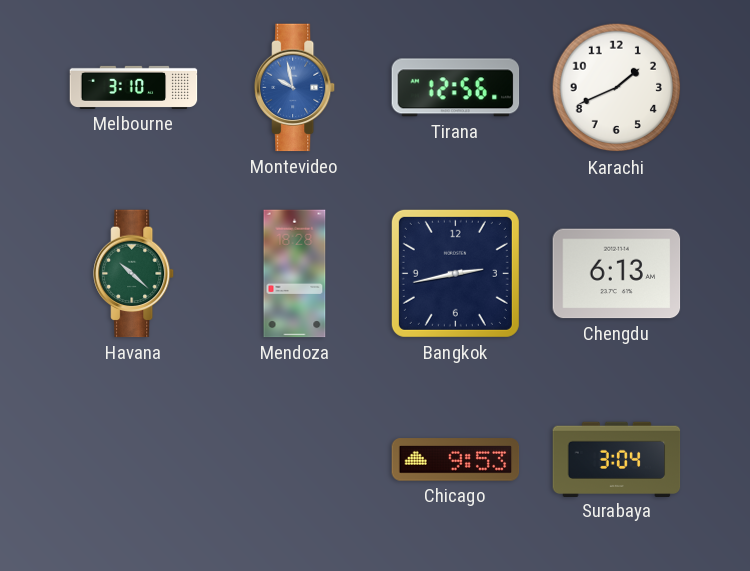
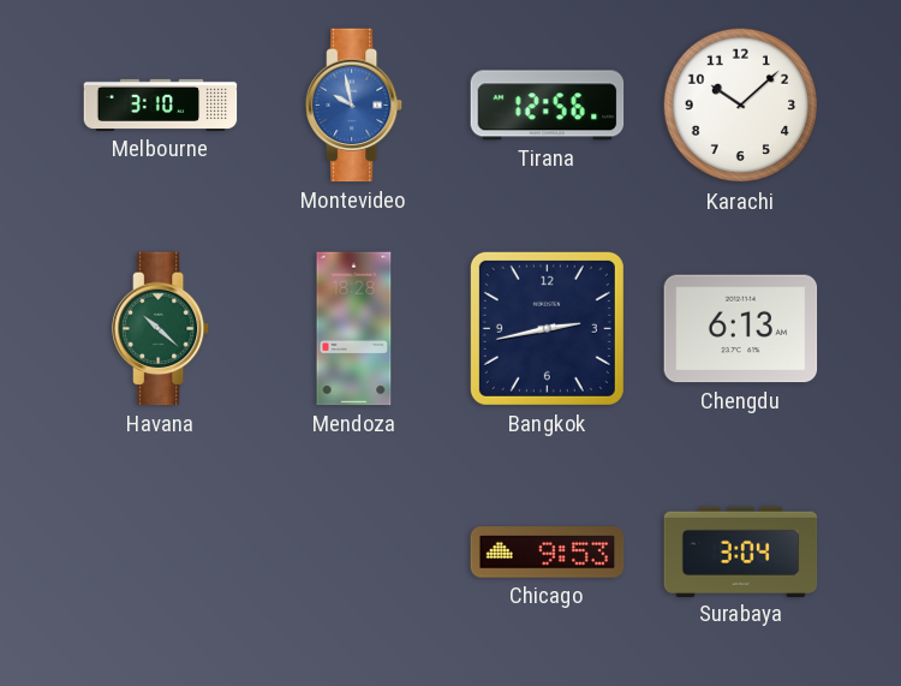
Karachi: 1:41 -> 10:08 (741, 106)
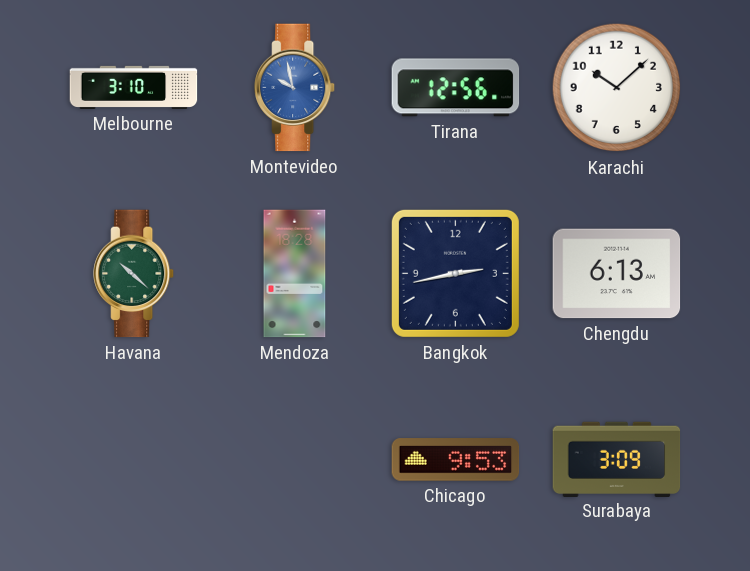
Surabaya: 3:04 -> 3:09 (617, 459)
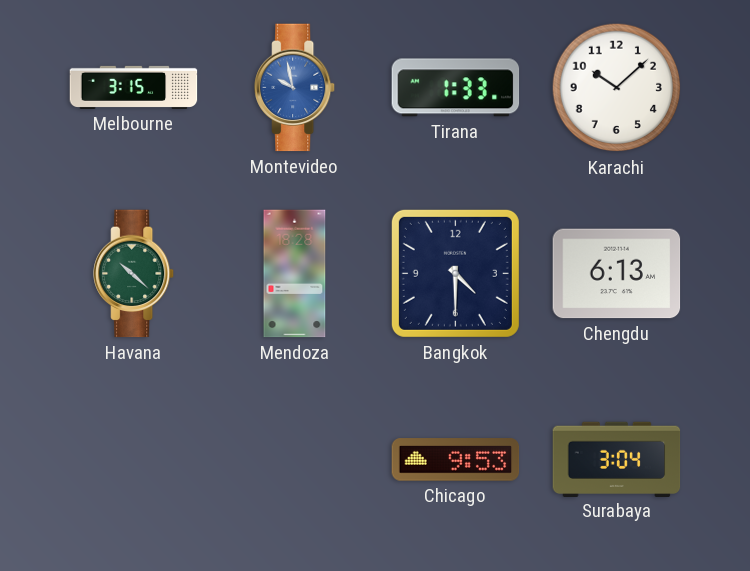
Melbourne: 3:10 -> 3:15 (134, 87)
Tirana: 12:56 -> 1:33 (456, 88)
Bangkok: 2:43 -> 4:30 (455, 273)
Surabaya: 3:09 -> 3:04 (617, 459)
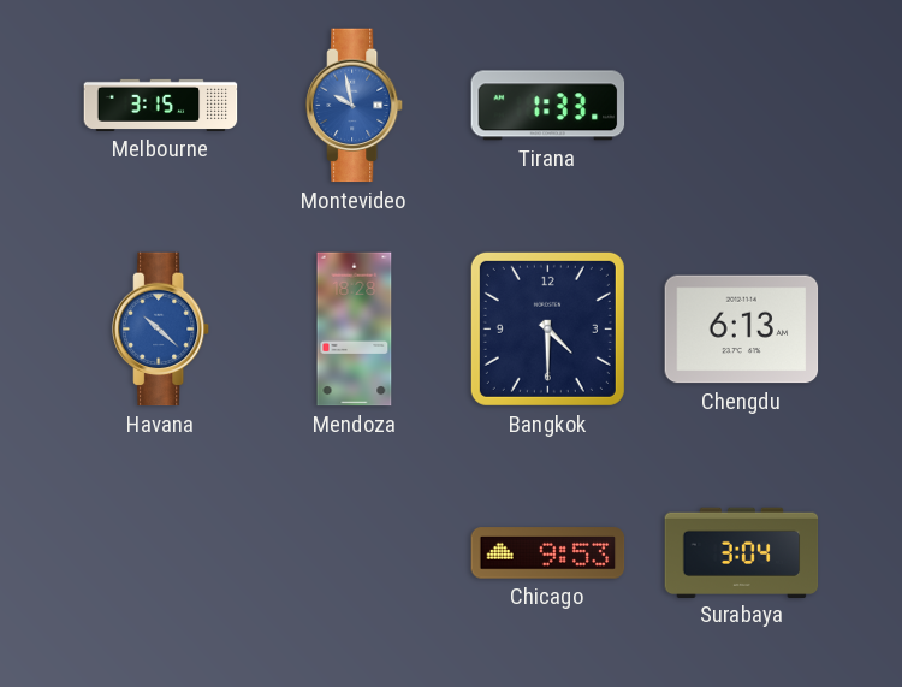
Karachi: 10:08 -> none (617, 88)
Havana dial: green -> blue (162, 330)
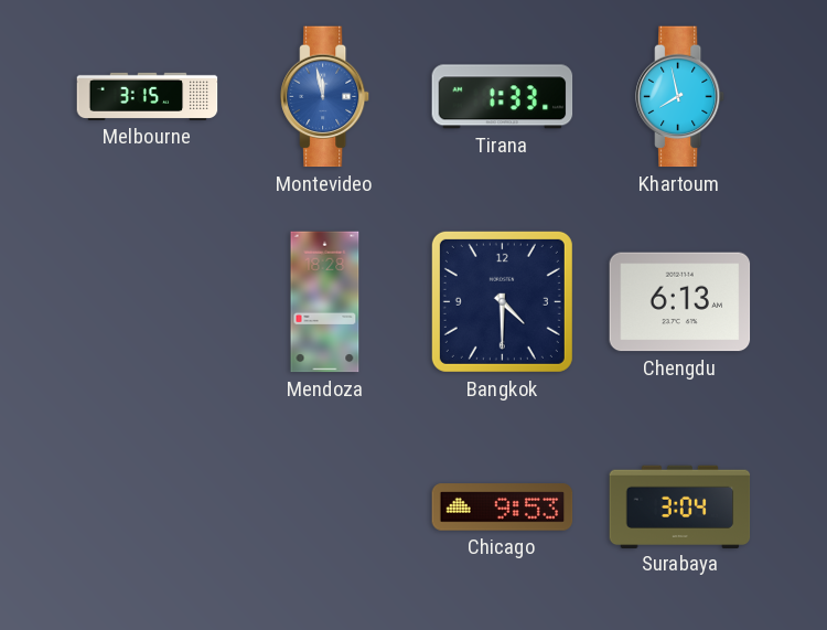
Montevideo: 9:58 -> 11:58 (326, 97)
Khartoum: none -> 7:58 (681, 97)
Havana: 10:22 -> none (162, 330)
